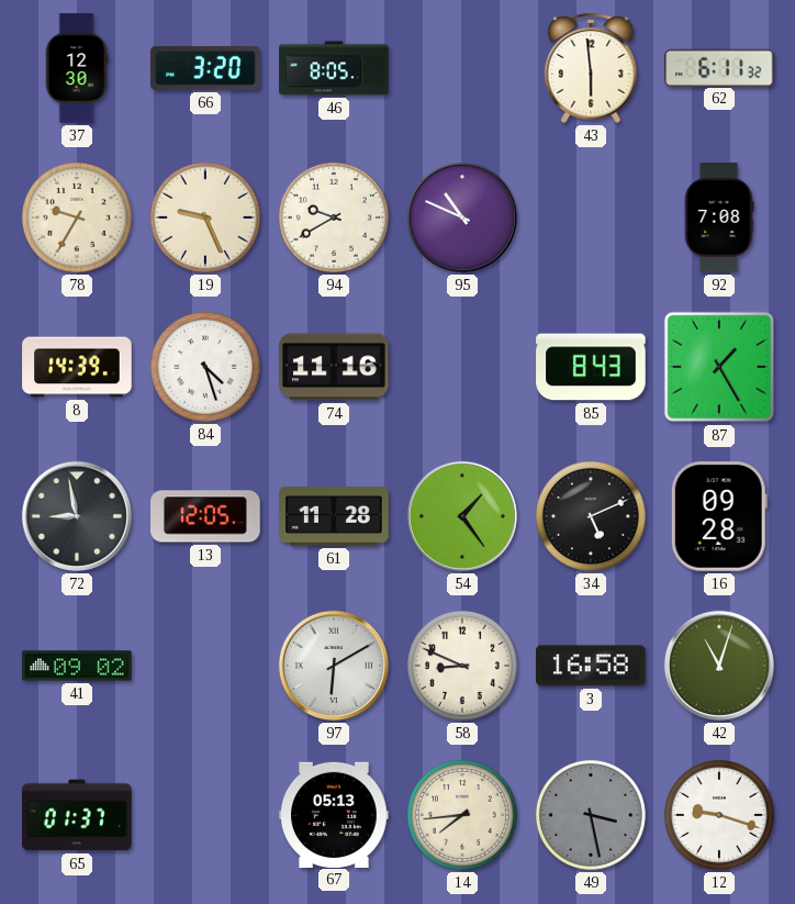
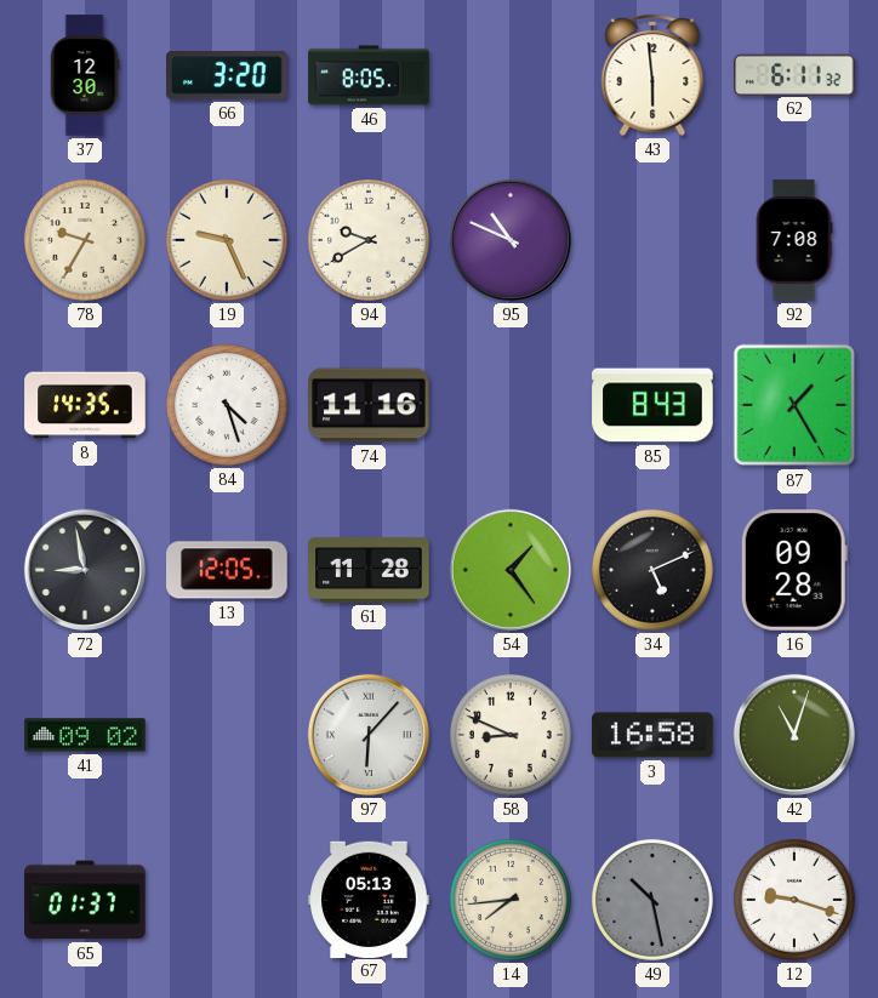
8: 14:39 -> 14:35 (85, 405)
97: 6:10 -> 6:07 (369, 735)
49: 3:28 -> 10:28 (652, 900)
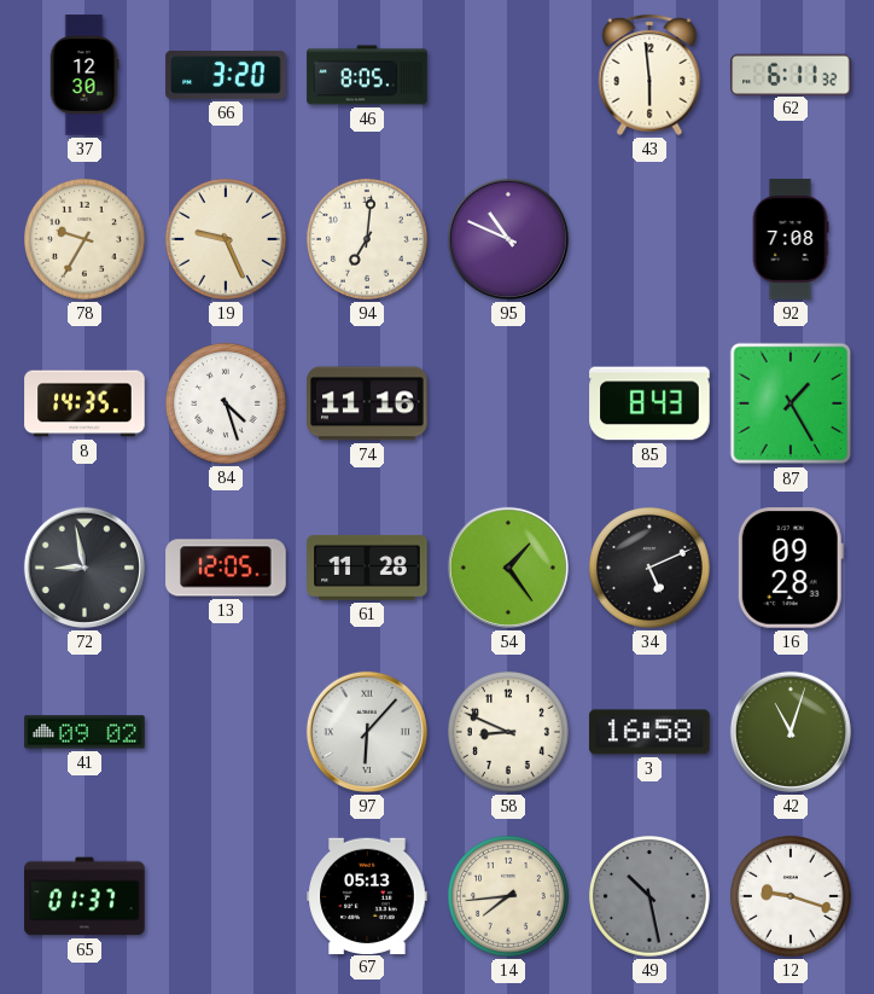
94: 9:40 -> 7:01 (367, 239)
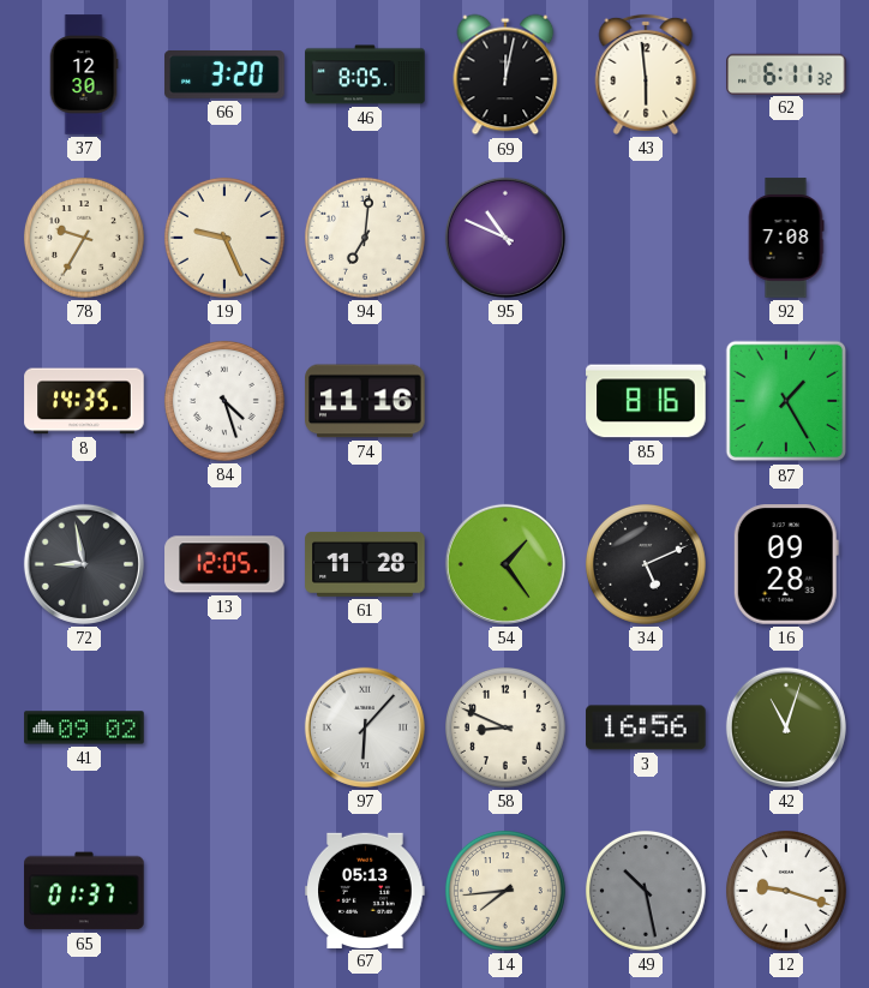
69: none -> 12:02 (505, 74)
85: 8:43 -> 8:16 (646, 401)
3: 16:58 -> 16:56 (646, 727)
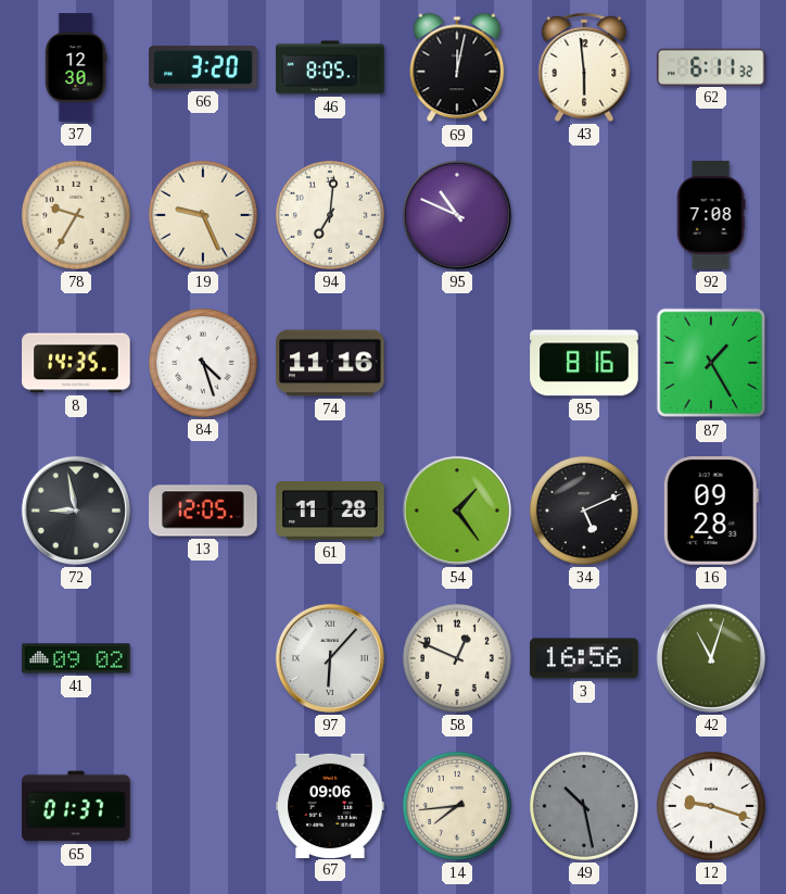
58: 8:49 -> 12:49 (457, 658)
67: 05:13 -> 09:06 (330, 805)
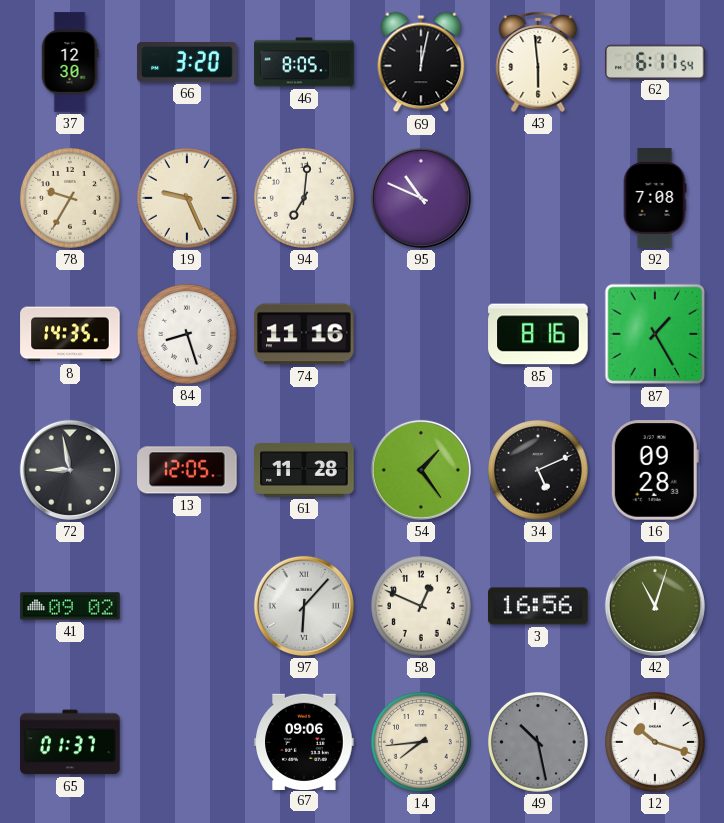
62: 6:11:32 -> 6:11:54 (655, 61)
84: 4:27 -> 8:27 (187, 334)
12: 9:18 -> 10:18 (655, 742)
